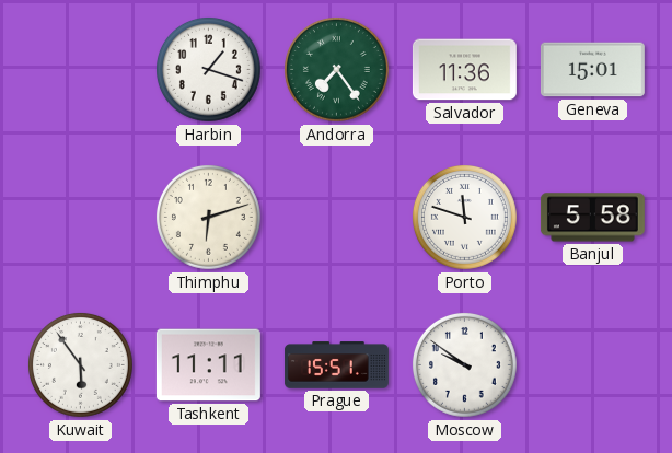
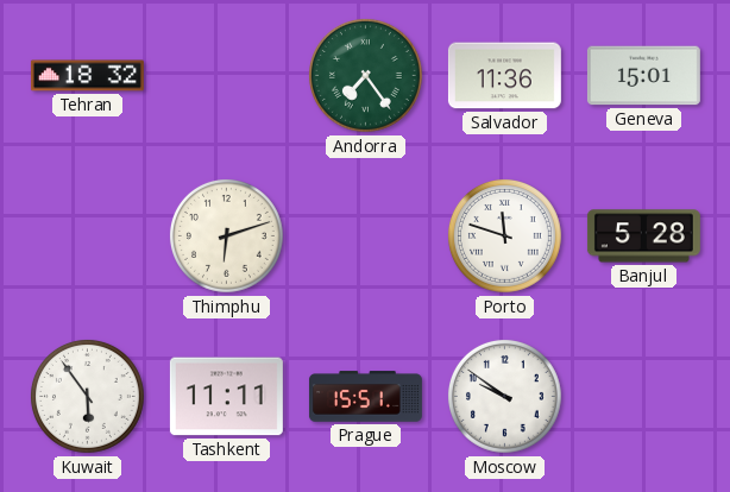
Tehran: none -> 18:32 (87, 76)
Harbin: 1:18 -> none (208, 69)
Banjul: 5:58 -> 5:28 (643, 236)
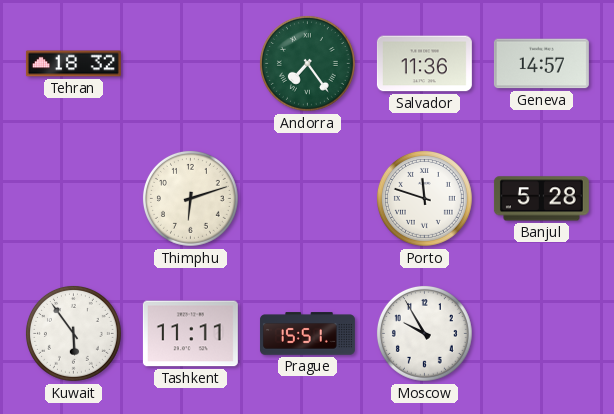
Geneva: 15:01 -> 14:57 (541, 64)
Moscow: 9:51 -> 9:55 (424, 333)
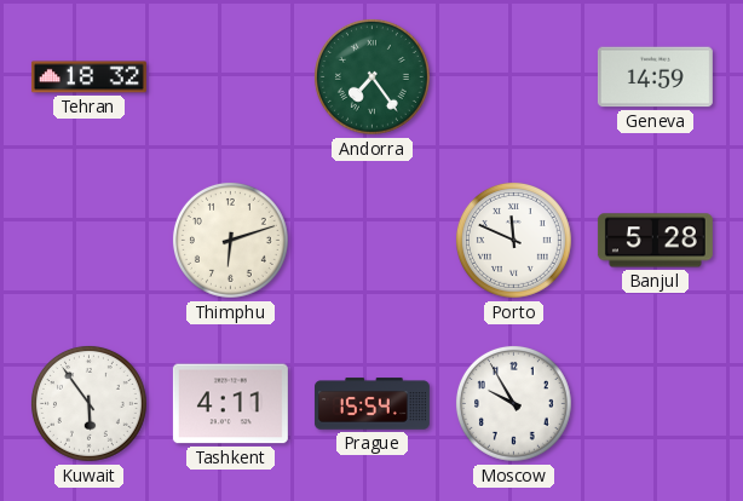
Salvador: 11:36 -> none (424, 64)
Geneva: 14:57 -> 14:59 (655, 77)
Porto: 11:48 -> 11:49 (513, 240)
Tashkent: 11:11 -> 4:11 (230, 404)
Prague: 15:51 -> 15:54 (372, 404)
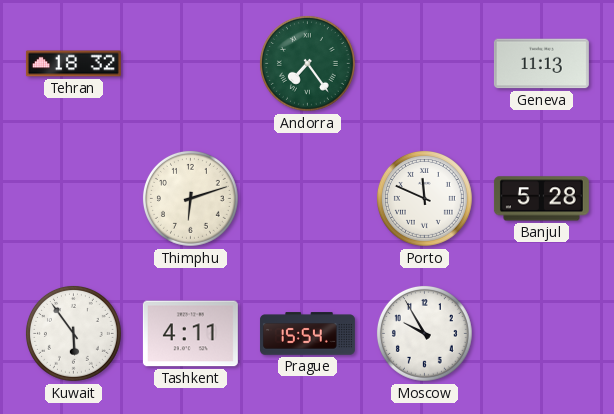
Geneva: 14:59 -> 11:13 (541, 64)
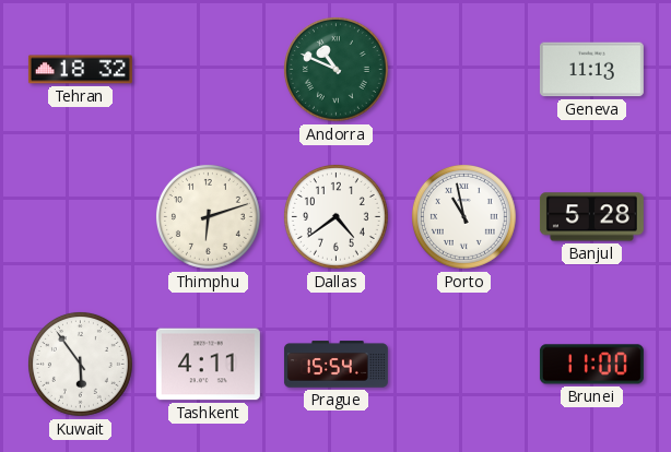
Andorra: 7:24 -> 10:49 (335, 69)
Dallas: none -> 4:39 (335, 216)
Porto: 11:49 -> 10:58 (463, 216)
Moscow: 9:55 -> none (424, 333)
Brunei: none -> 11:00 (591, 365)
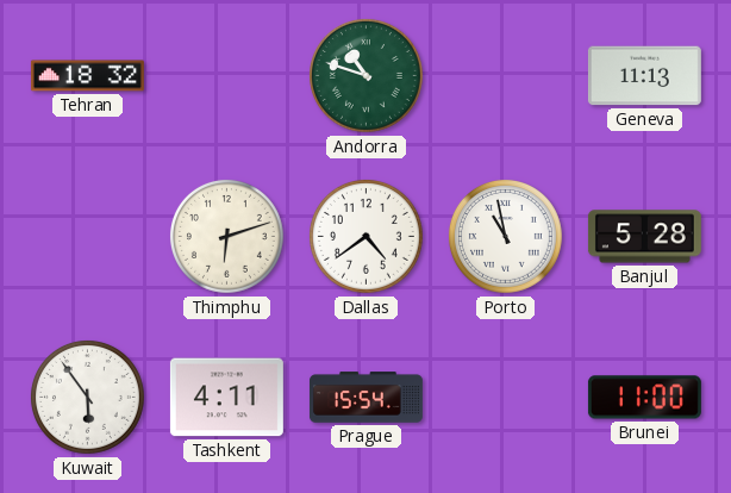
Andorra: 10:49 -> 10:48 (365, 75)
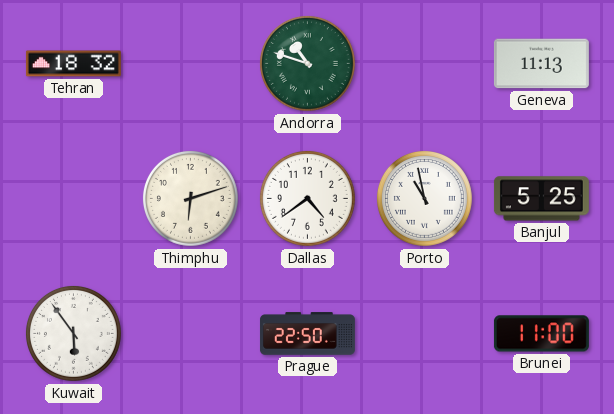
Banjul: 5:28 -> 5:25 (541, 199)
Tashkent: 4:11 -> none (226, 398)
Prague: 15:54 -> 22:50 (307, 334)
